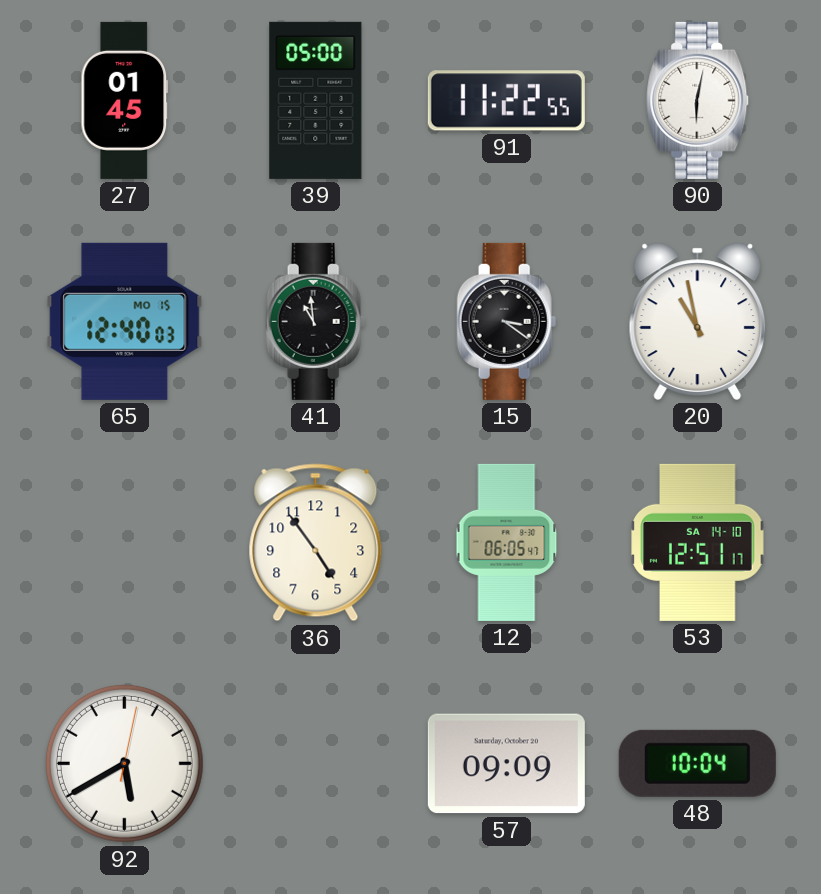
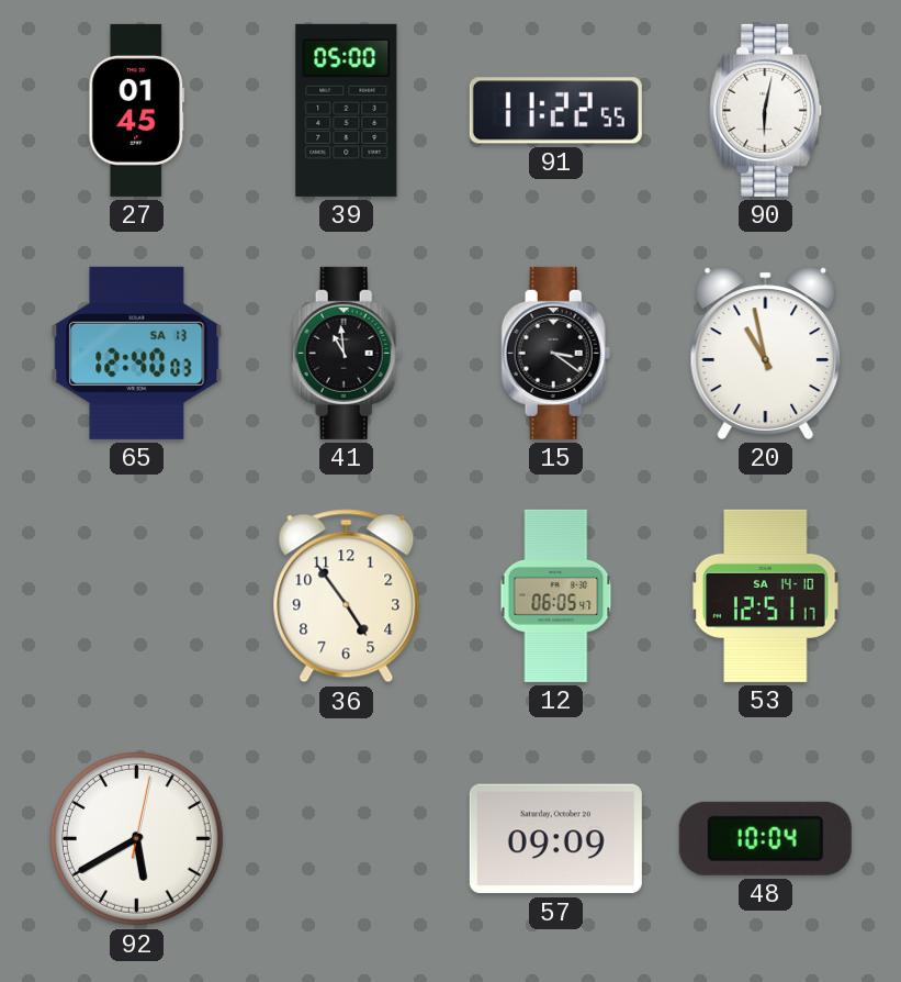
65 date: MO 15 -> SA 13 (137, 353)
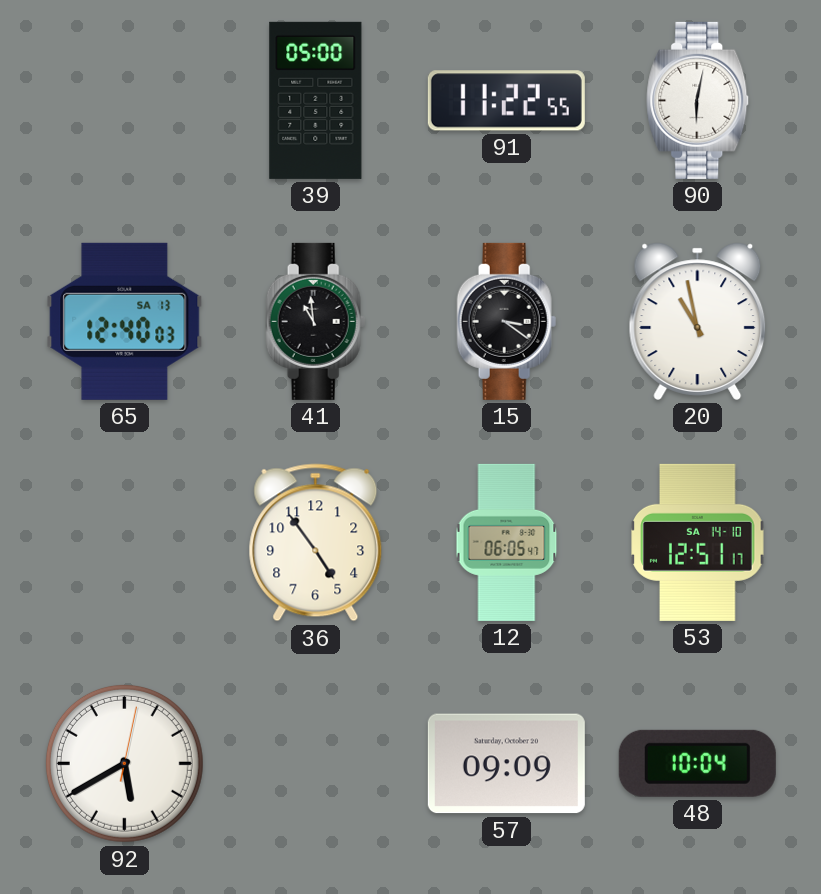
27: 01:45 -> none (137, 110)
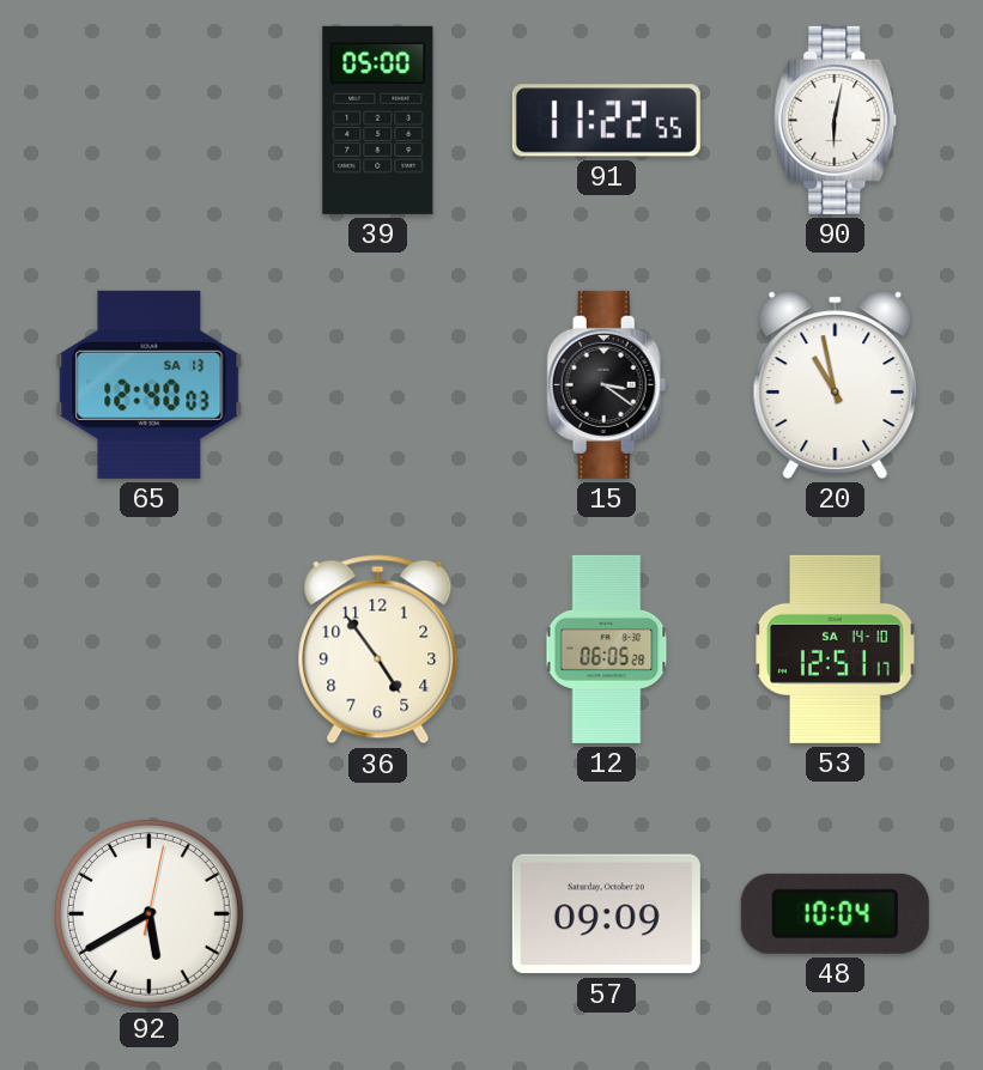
41: 10:59 -> none (316, 321)
12: 06:05:47 -> 06:05:28 (607, 649)
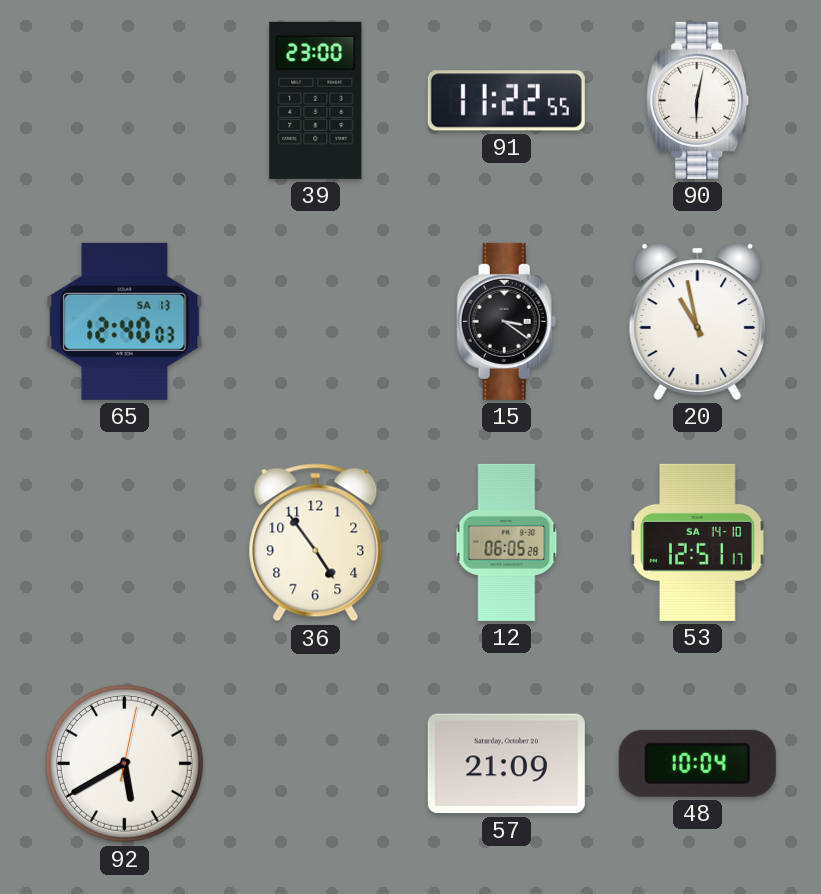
39: 05:00 -> 23:00 (316, 100)
57: 09:09 -> 21:09 (506, 764)
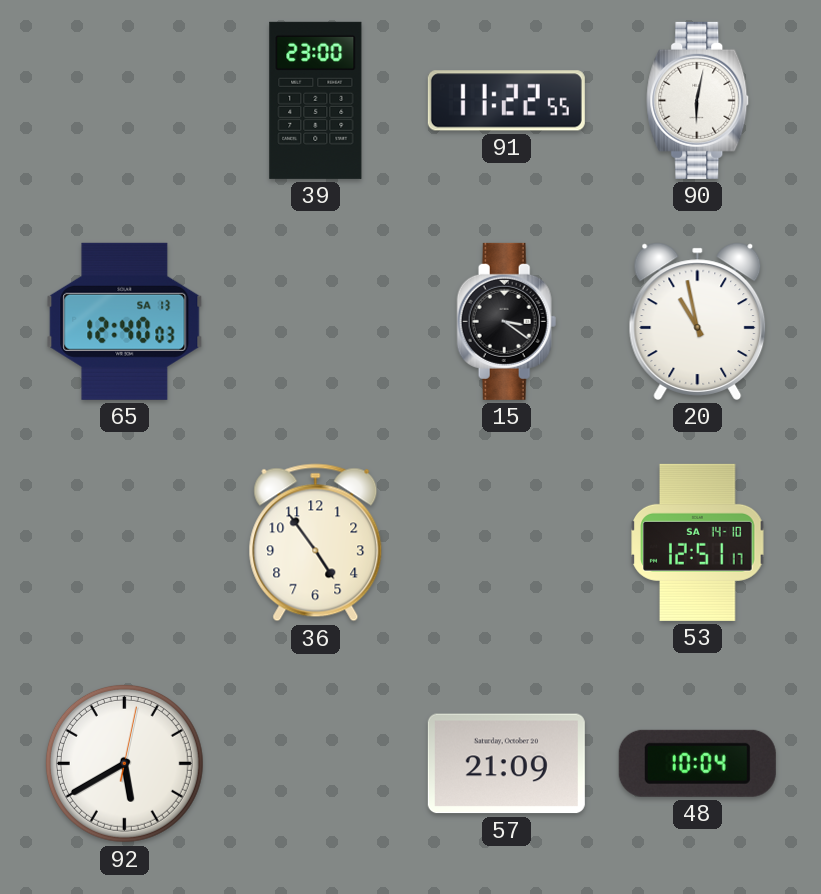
12: 06:05 -> none (507, 542)
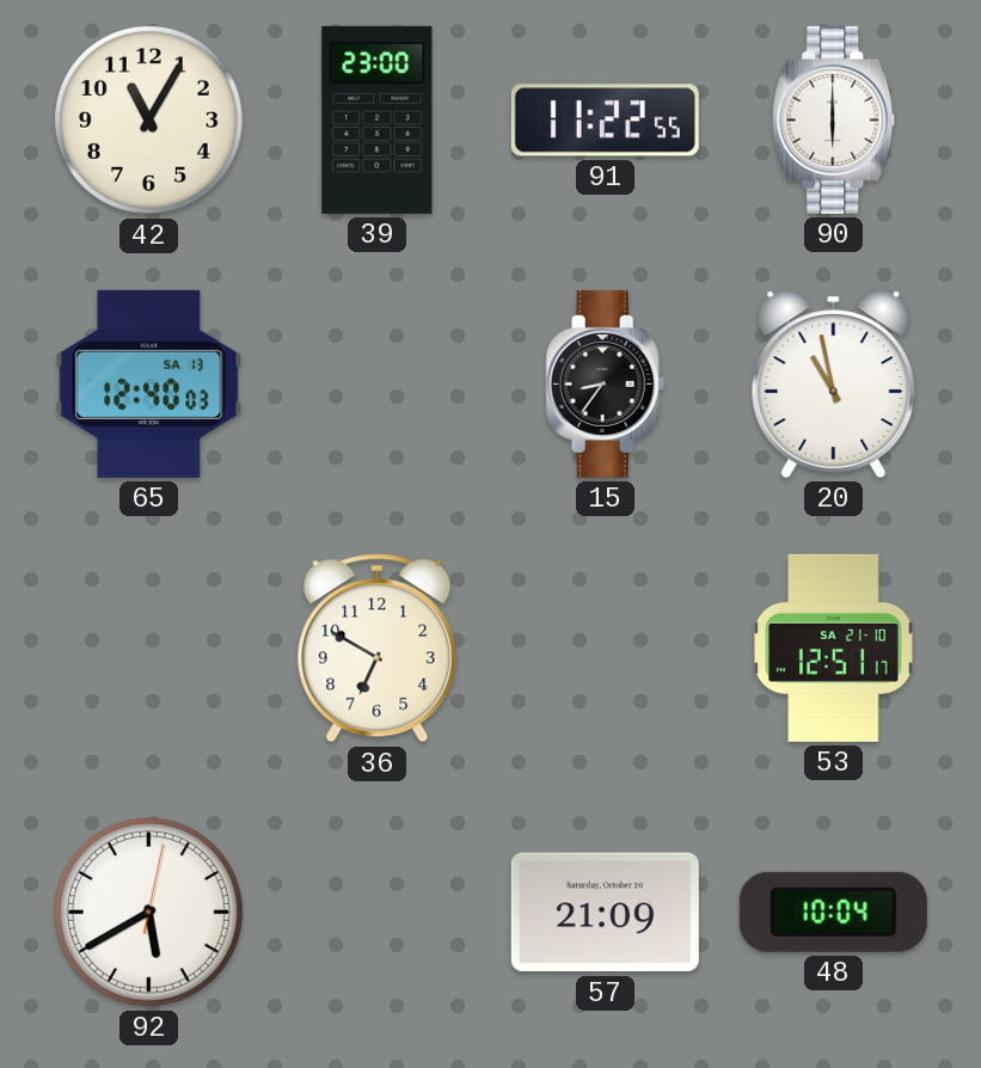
42: none -> 11:05 (148, 119)
90: 6:02 -> 6:00 (834, 119)
15: 3:21 -> 8:36 (606, 383)
36: 4:54 -> 6:50 (378, 649)
53 date: SA 14-10 -> SA 21-10 (834, 647)
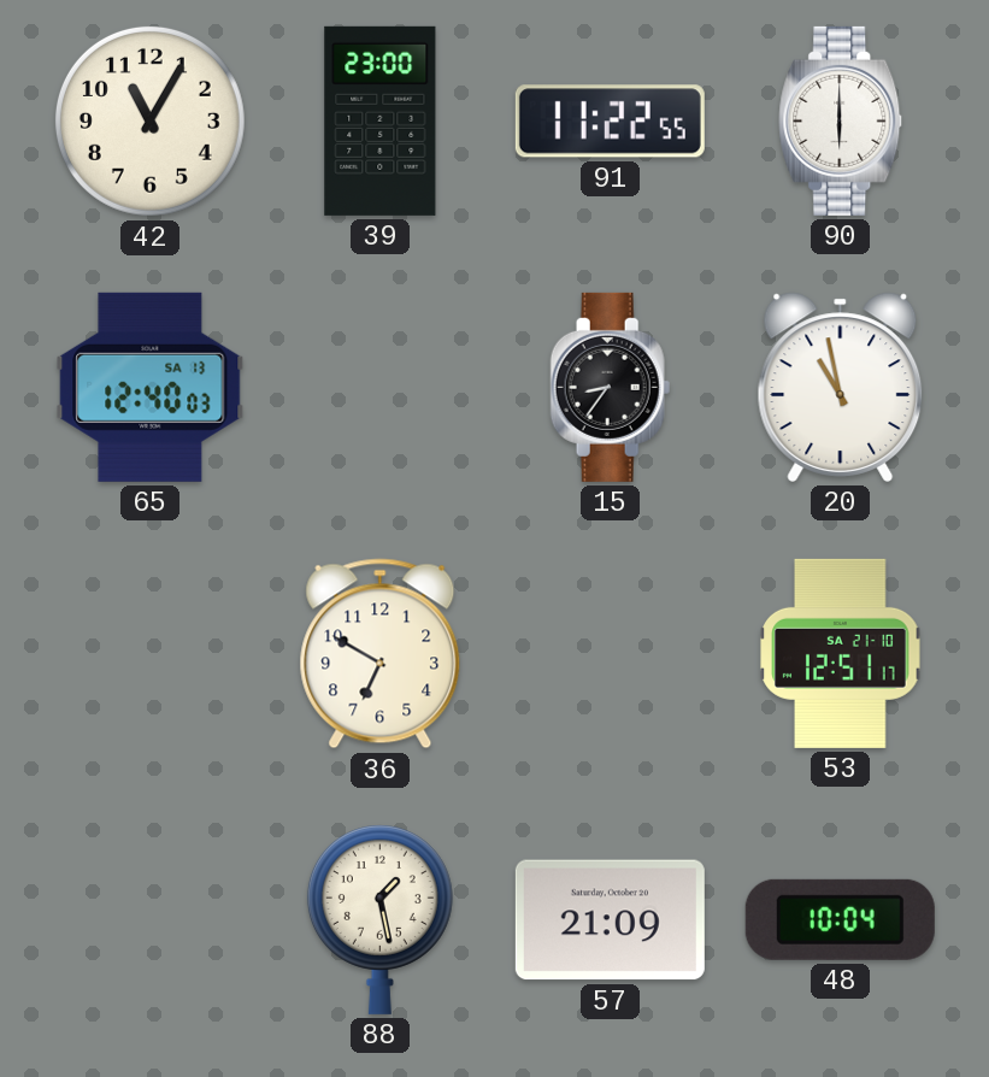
92: 5:40 -> none (148, 912)
88: none -> 1:28 (379, 919)
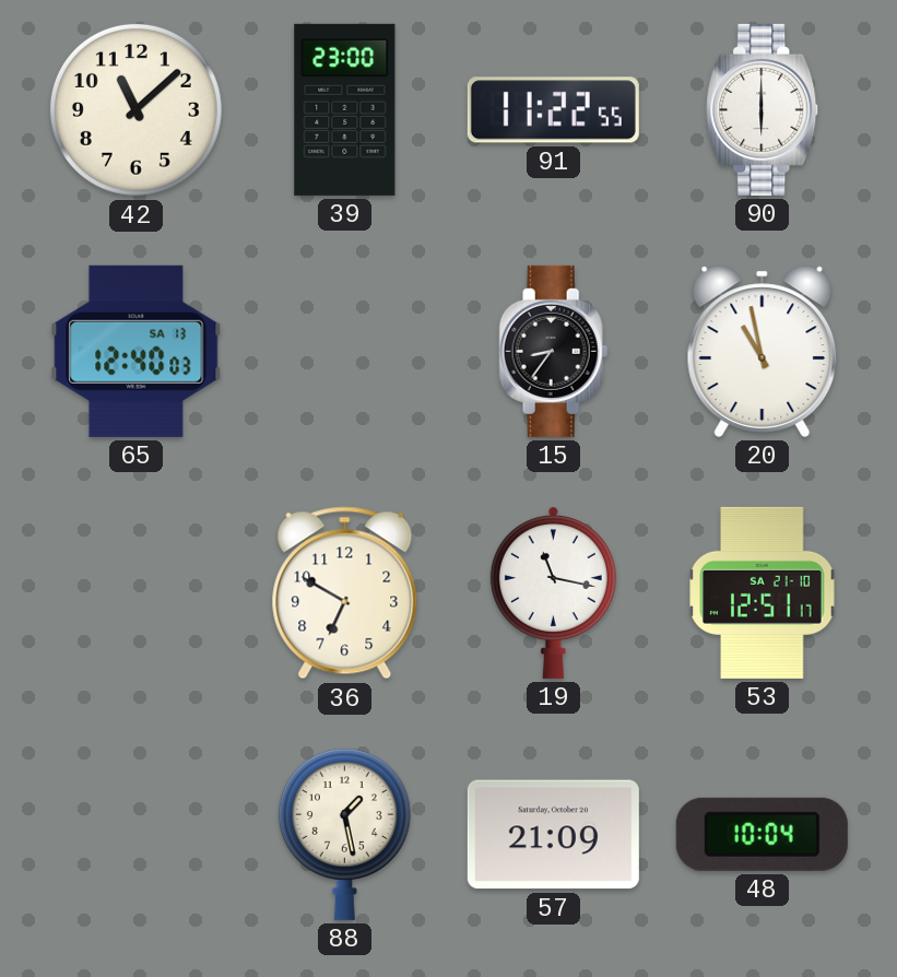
42: 11:05 -> 11:08 (135, 109)
19: none -> 11:17 (553, 592)
